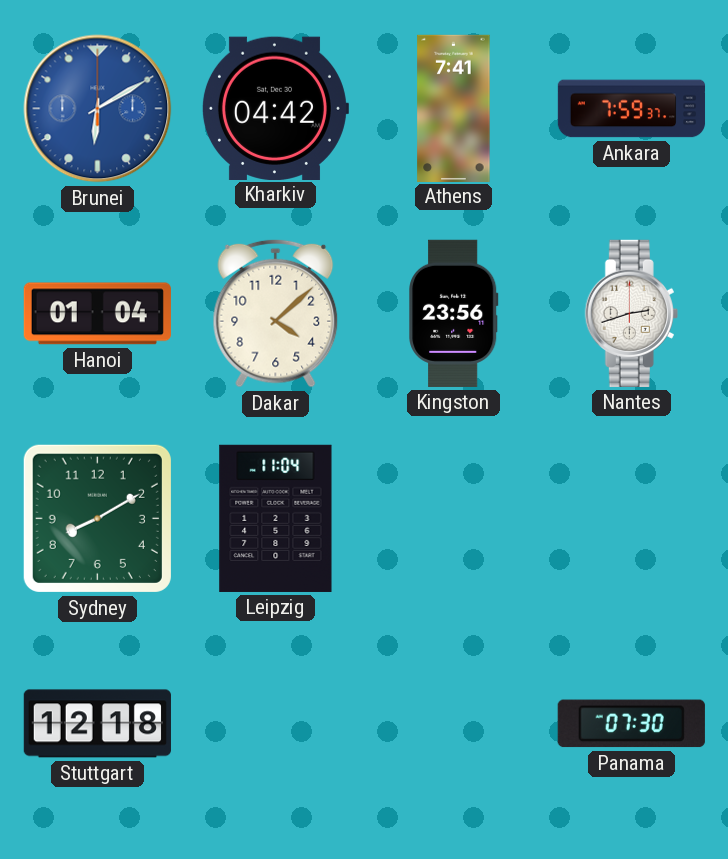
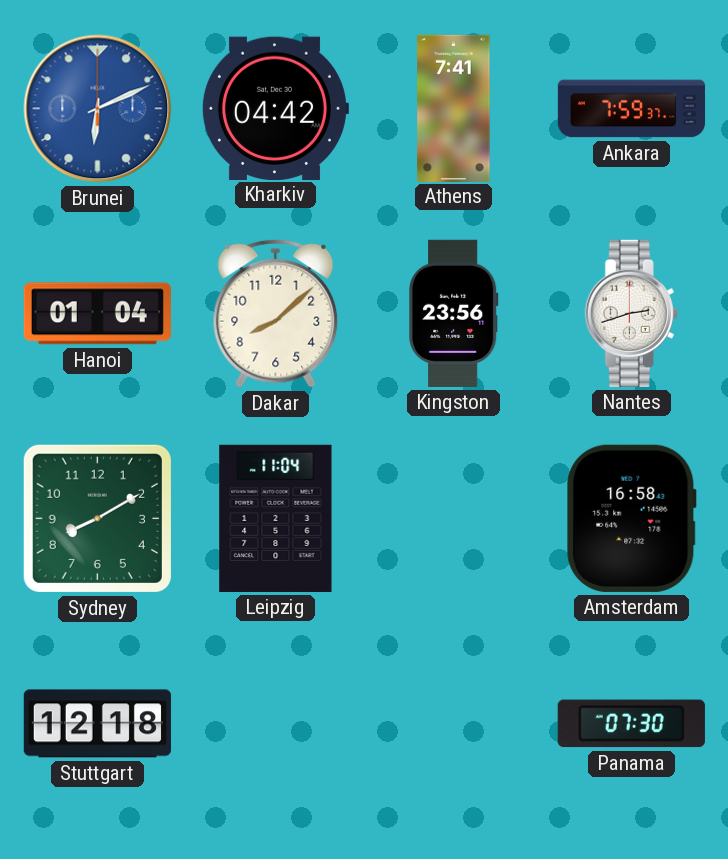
Brunei: 6:10 -> 6:11 (98, 109)
Dakar: 4:08 -> 8:08 (276, 313)
Amsterdam: none -> 16:58 (632, 518)
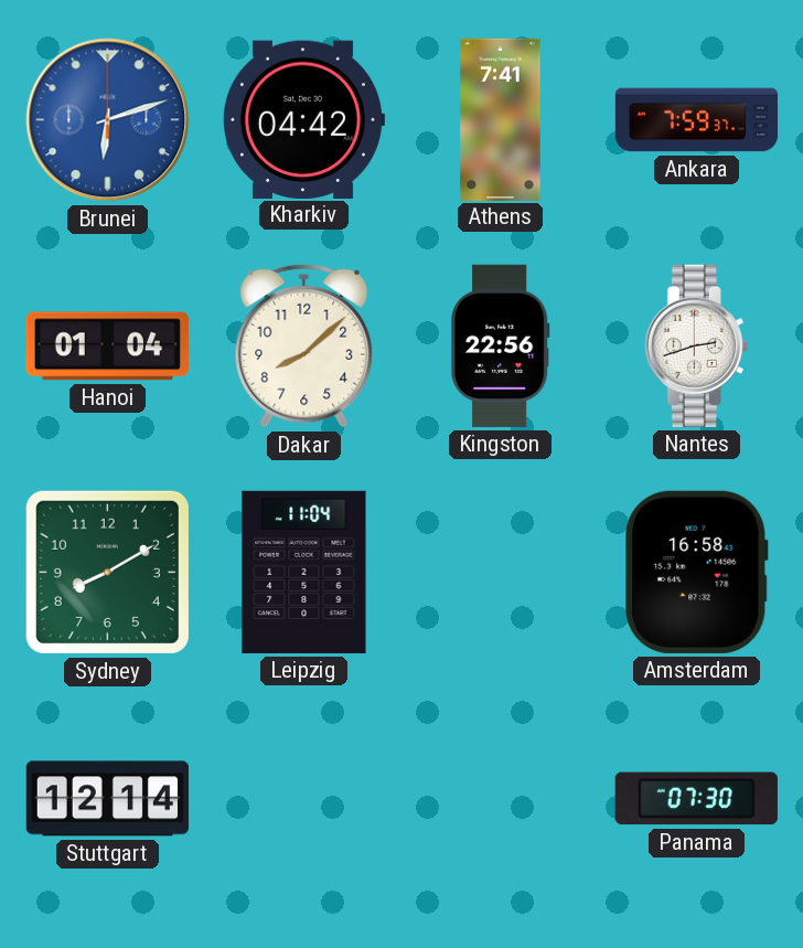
Brunei: 6:11 -> 6:12 (108, 120)
Kingston: 23:56 -> 22:56 (501, 345)
Stuttgart: 12:18 -> 12:14 (107, 799)
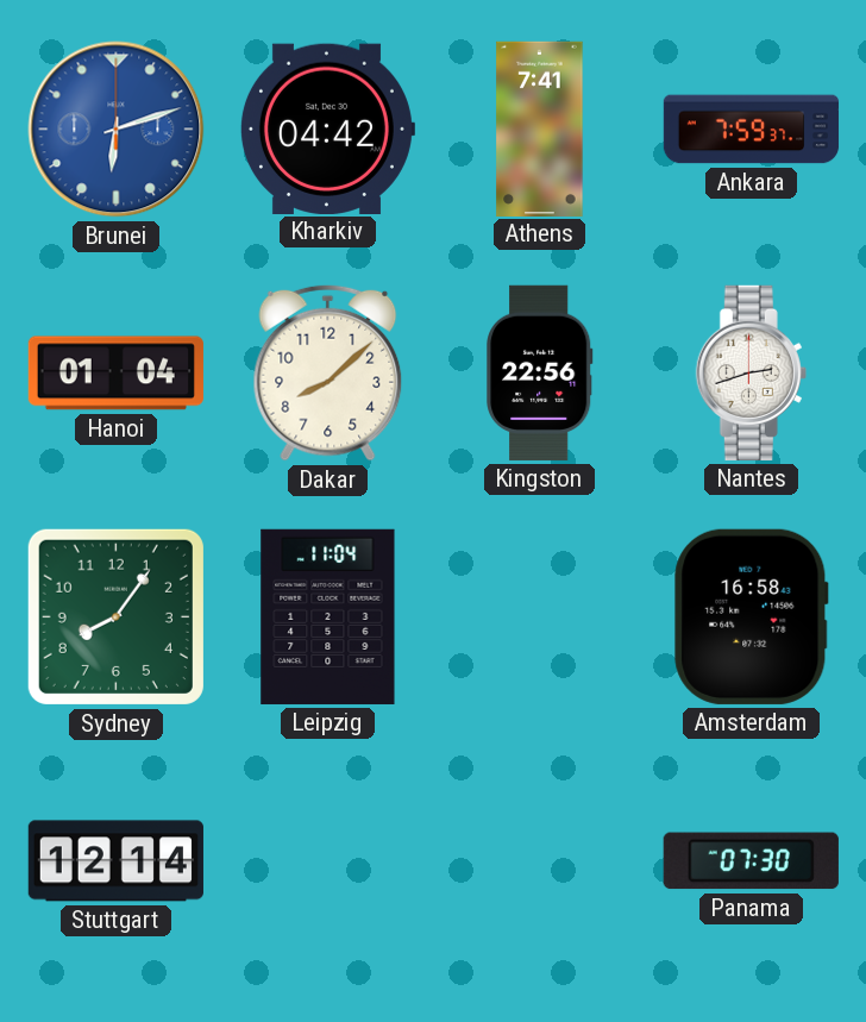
Sydney: 8:10 -> 8:06 (115, 616)
